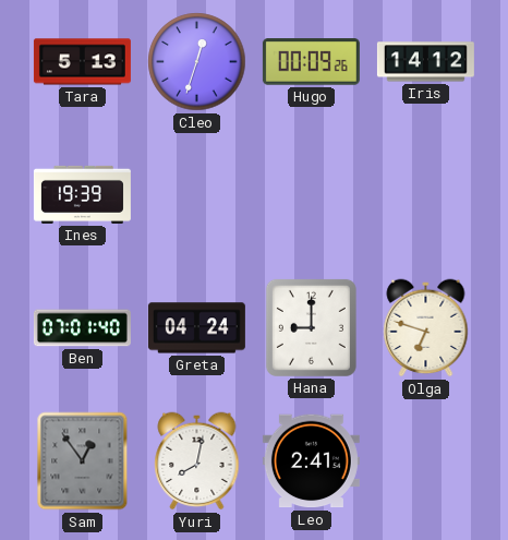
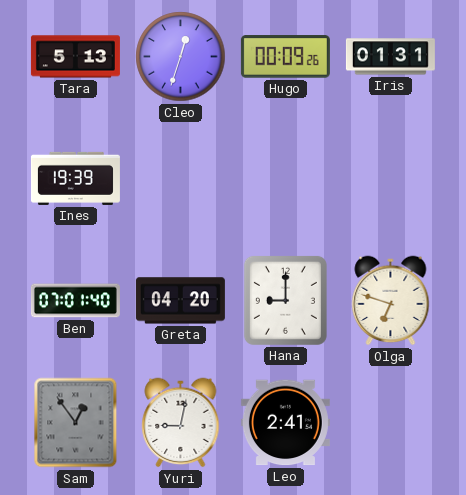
Iris: 14:12 -> 01:31 (390, 57)
Greta: 04:24 -> 04:20 (180, 301)
Yuri: 8:02 -> 9:02 (181, 423)
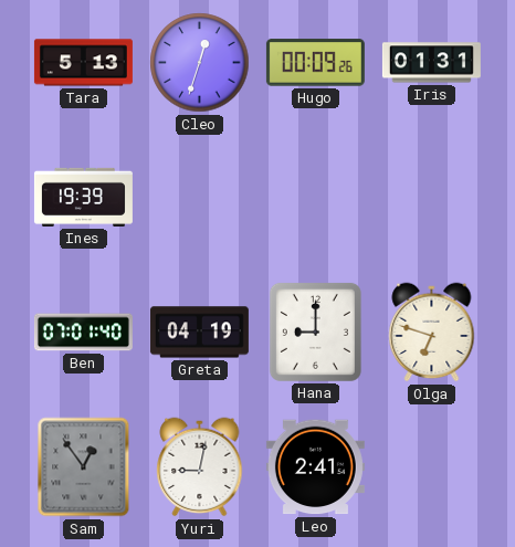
Greta: 04:20 -> 04:19 (199, 333)
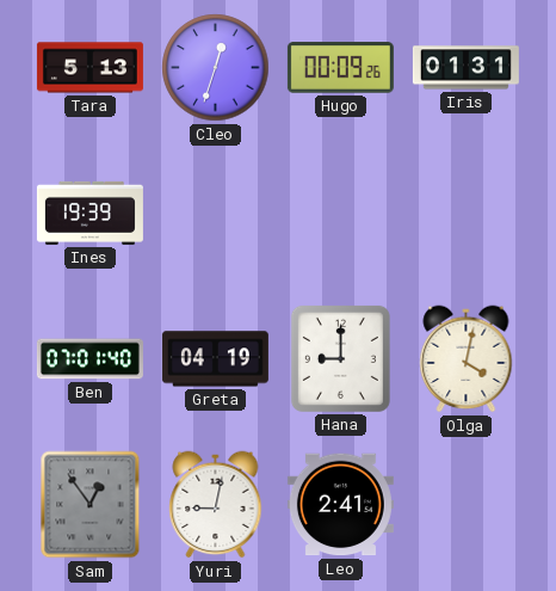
Olga: 6:48 -> 4:02 (467, 359)
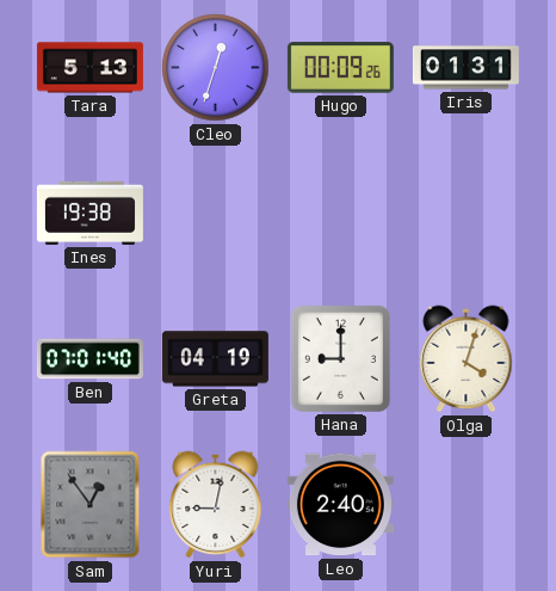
Ines: 19:39 -> 19:38 (89, 213)
Olga: 4:02 -> 4:03 (467, 359)
Leo: 2:41 -> 2:40 (340, 505)
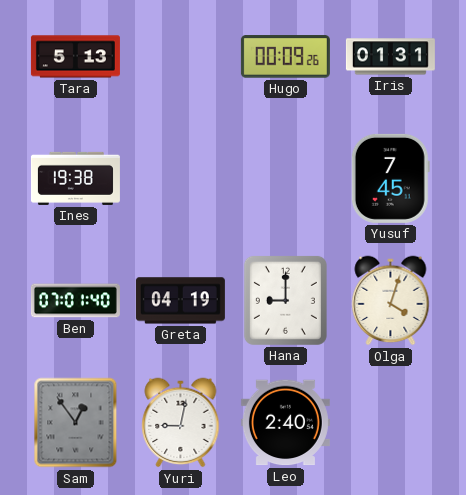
Cleo: 12:33 -> none (216, 68)
Yusuf: none -> 7:45 (390, 178)
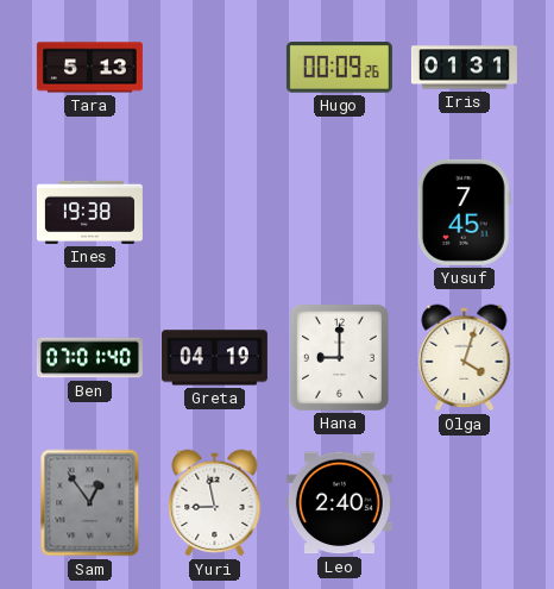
Yuri: 9:02 -> 8:58 (215, 503)
